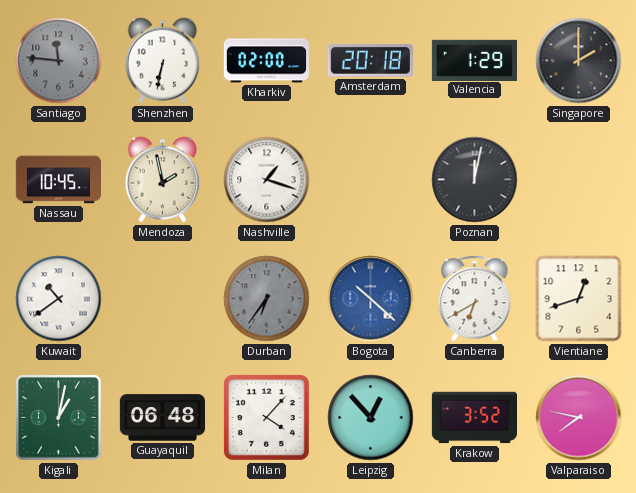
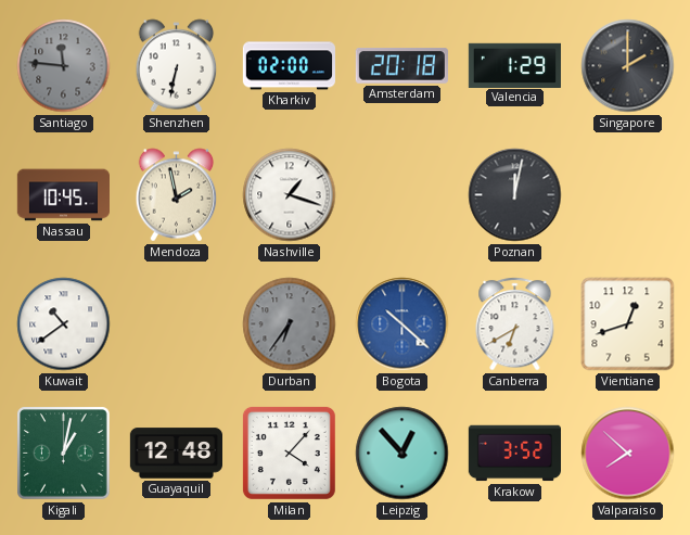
Guayaquil: 06:48 -> 12:48 (176, 454)
Valparaiso: 7:47 -> 7:52 (628, 454)
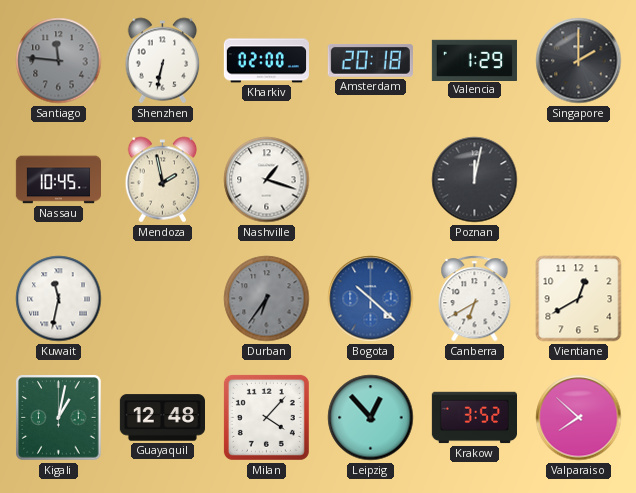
Kuwait: 10:39 -> 11:32 (59, 299)
Vientiane: 12:42 -> 12:40 (579, 299)
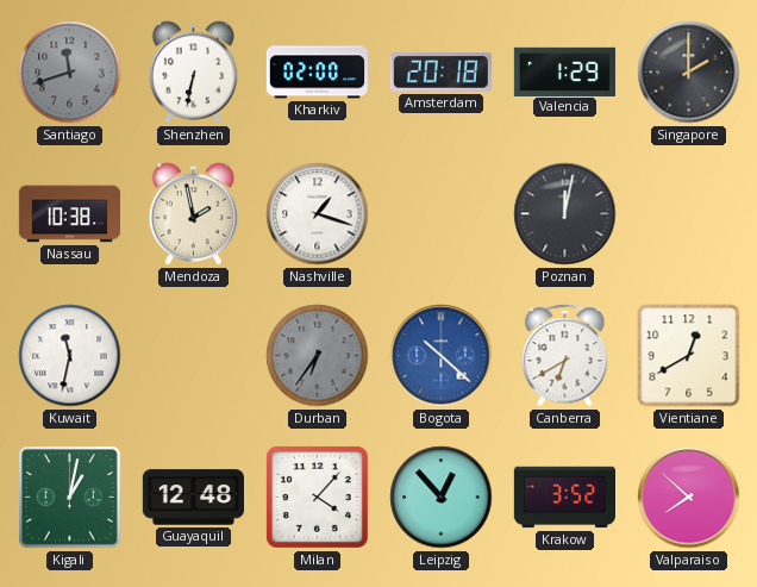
Santiago: 11:46 -> 11:42 (70, 73)
Nassau: 10:45 -> 10:38 (69, 214)
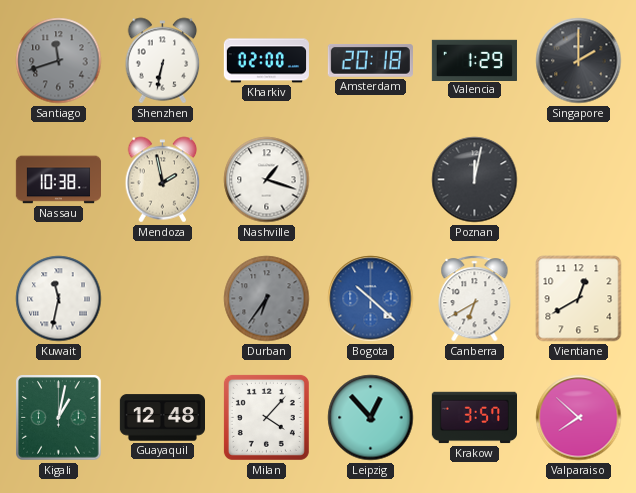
Krakow: 3:52 -> 3:57 (474, 418)
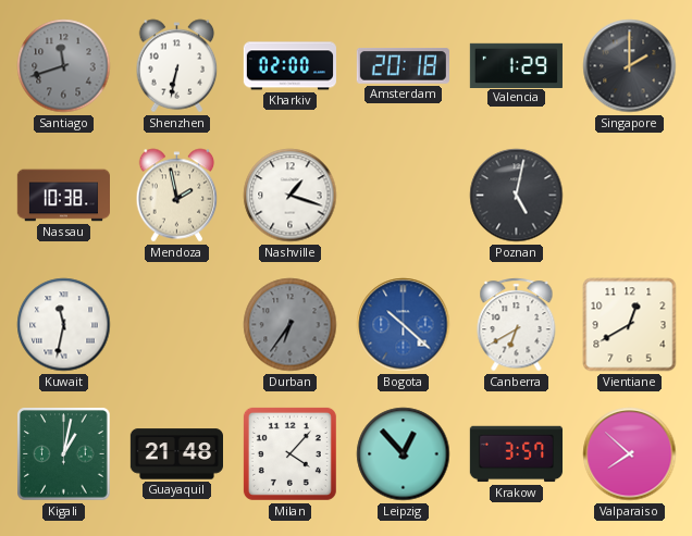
Poznan: 12:02 -> 5:02 (517, 196)
Guayaquil: 12:48 -> 21:48 (176, 454)
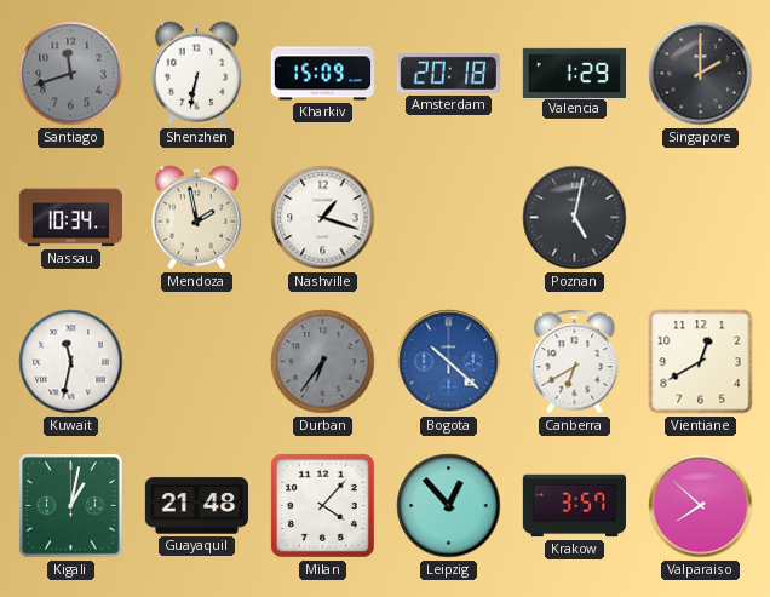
Kharkiv: 02:00 -> 15:09 (322, 74)
Nassau: 10:38 -> 10:34 (70, 218)
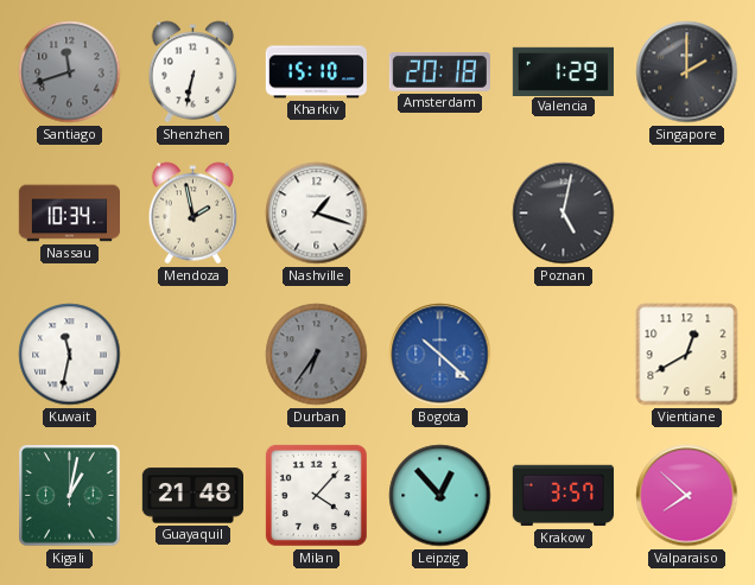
Kharkiv: 15:09 -> 15:10 (316, 72)
Canberra: 6:40 -> none (575, 362)
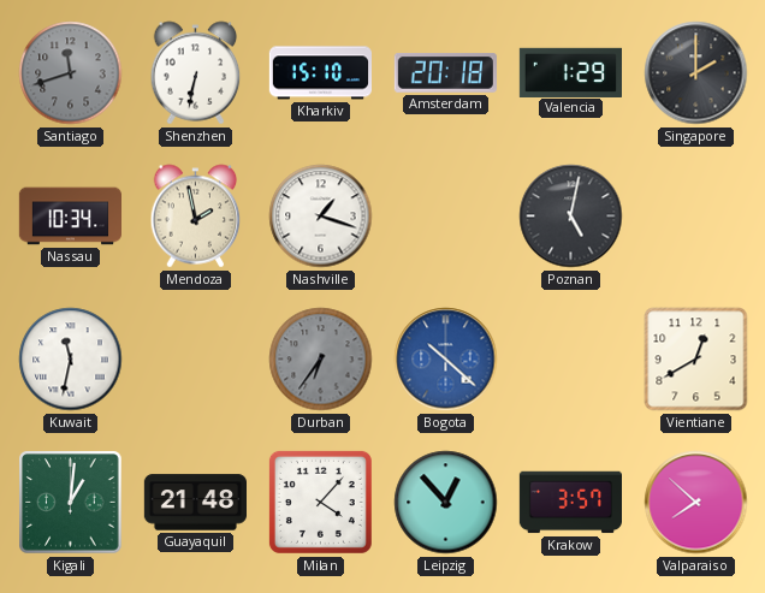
Kigali: 1:02 -> 1:01 (71, 503)
